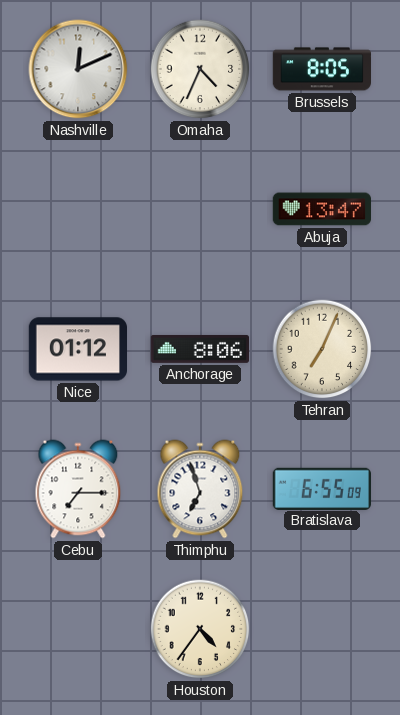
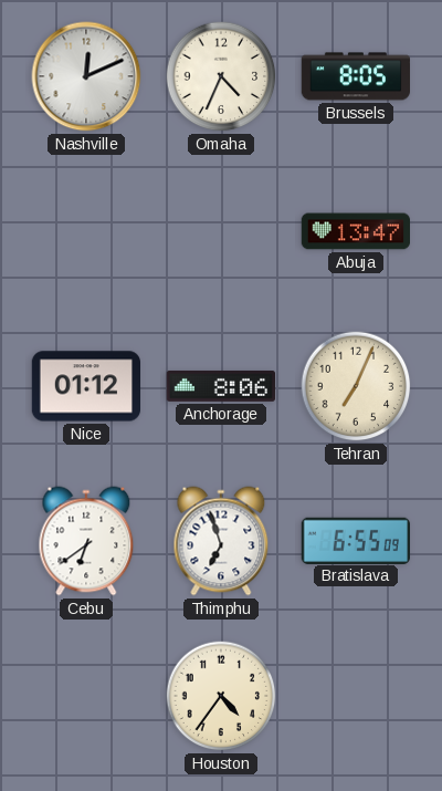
Cebu: 7:15 -> 6:39 (86, 541)
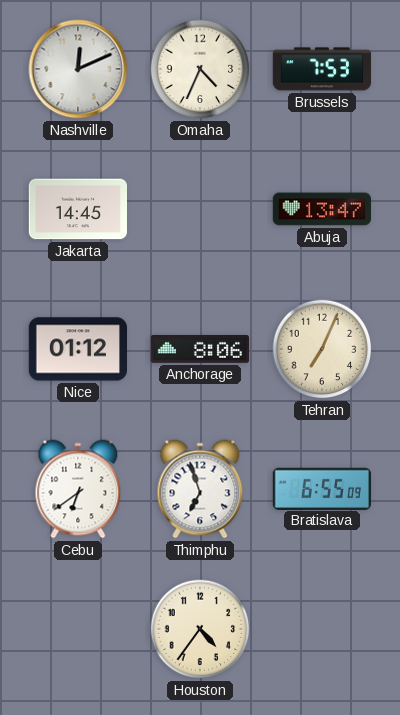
Brussels: 8:05 -> 7:53 (321, 69)
Jakarta: none -> 14:45 (77, 209)
